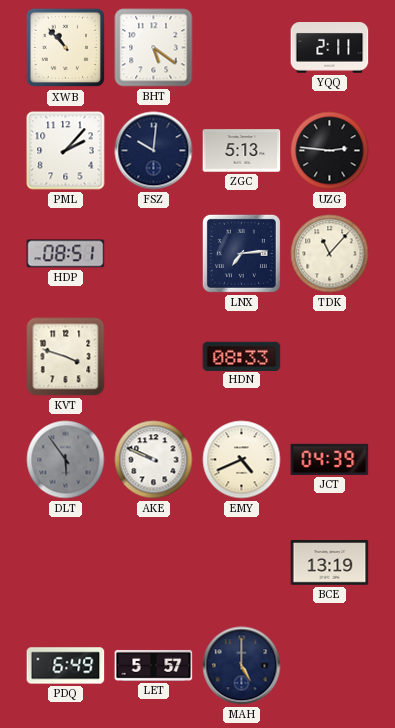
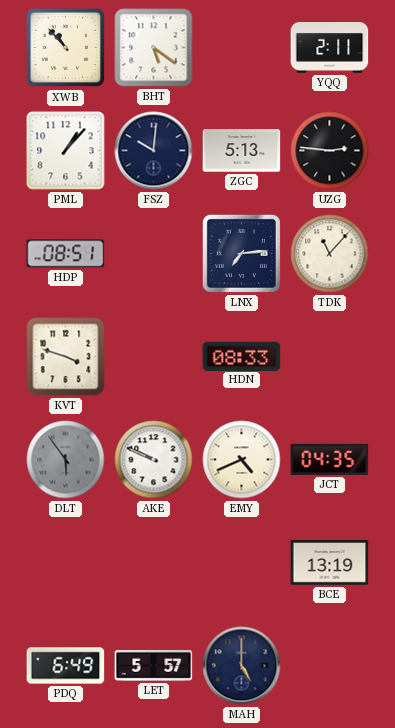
PML: 2:07 -> 1:07 (66, 151)
JCT: 04:39 -> 04:35 (330, 459)
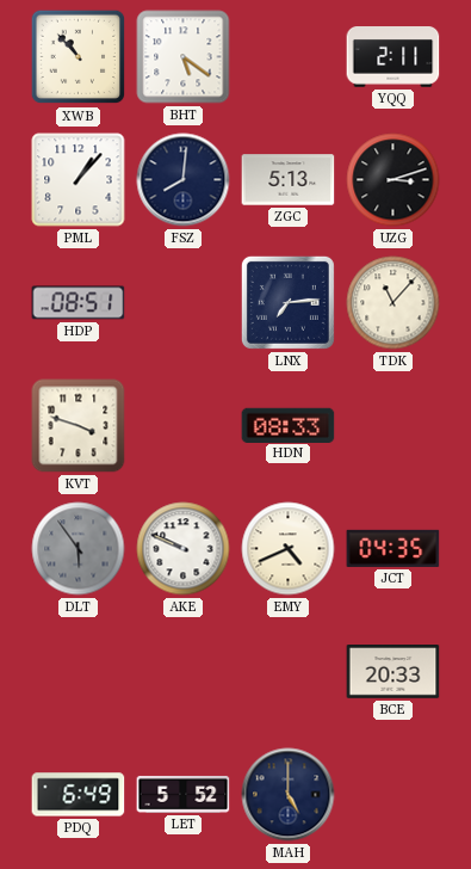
FSZ: 10:01 -> 8:01 (184, 180)
UZG: 2:46 -> 3:12 (393, 180)
BCE: 13:19 -> 20:33 (393, 672)
LET: 5:57 -> 5:52 (184, 795)
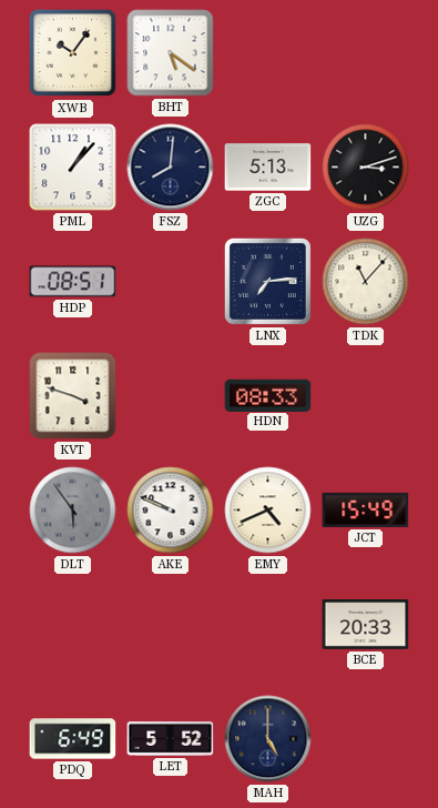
XWB: 10:53 -> 10:06 (73, 53)
YQQ: 2:11 -> none (393, 57)
JCT: 04:35 -> 15:49 (366, 509)
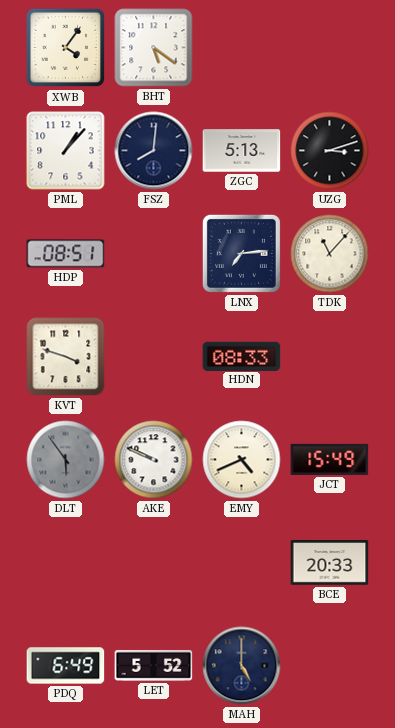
XWB: 10:06 -> 4:06 (66, 48)
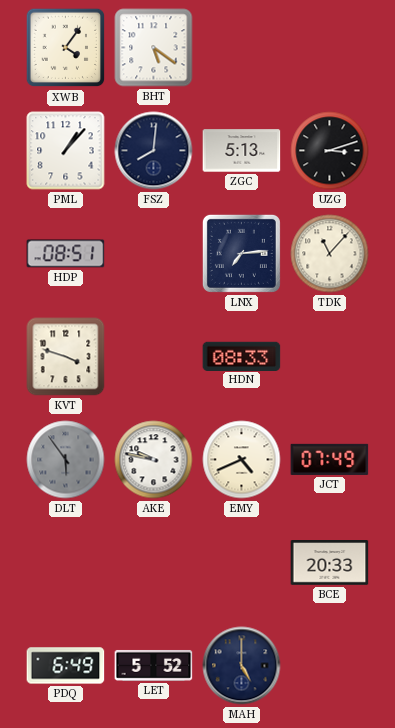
AKE: 9:49 -> 9:47 (154, 460)
JCT: 15:49 -> 07:49 (330, 459)
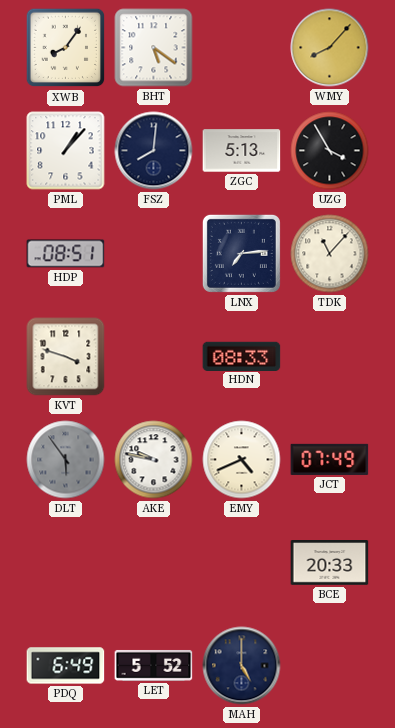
XWB: 4:06 -> 8:06 (66, 48)
WMY: none -> 8:07 (330, 48)
UZG: 3:12 -> 3:55 (330, 151)
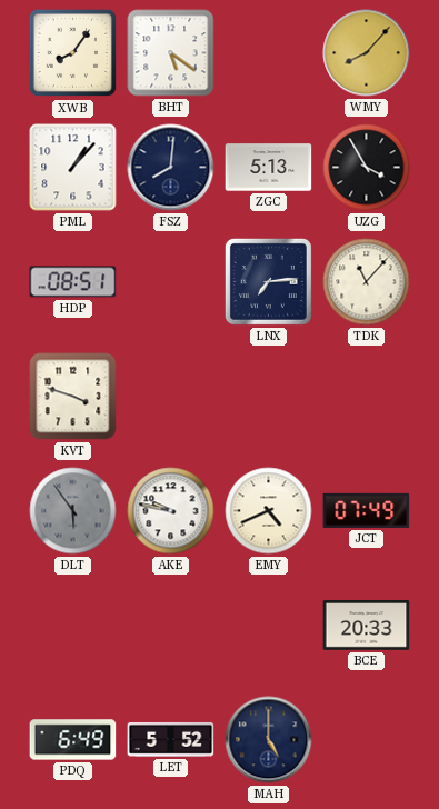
HDN: 08:33 -> none (242, 356)
